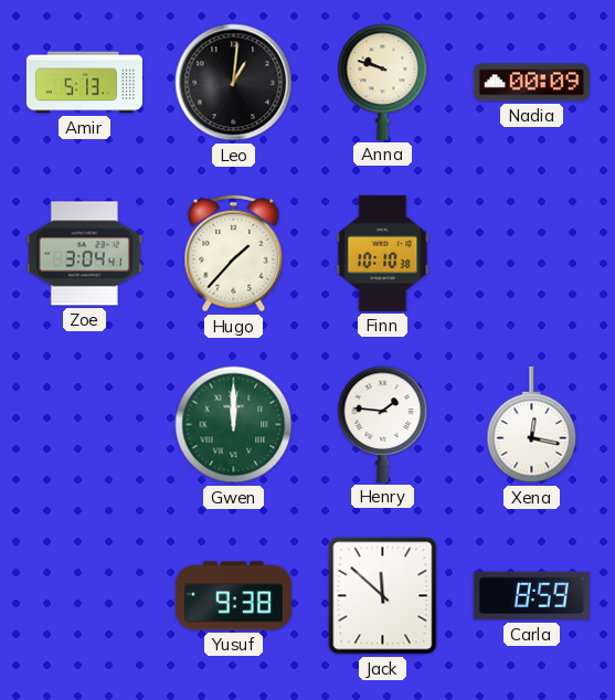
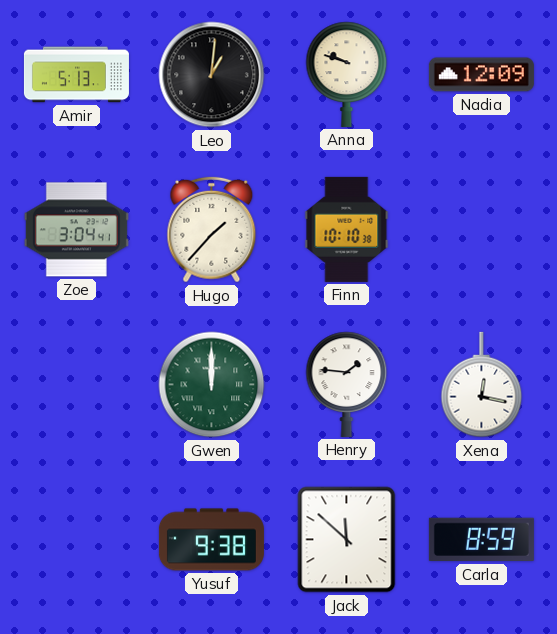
Nadia: 00:09 -> 12:09 (481, 75)
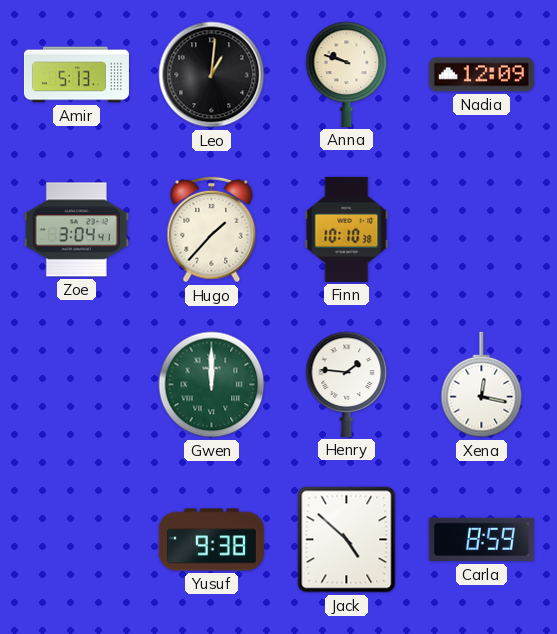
Jack: 11:52 -> 4:52 (347, 540)
